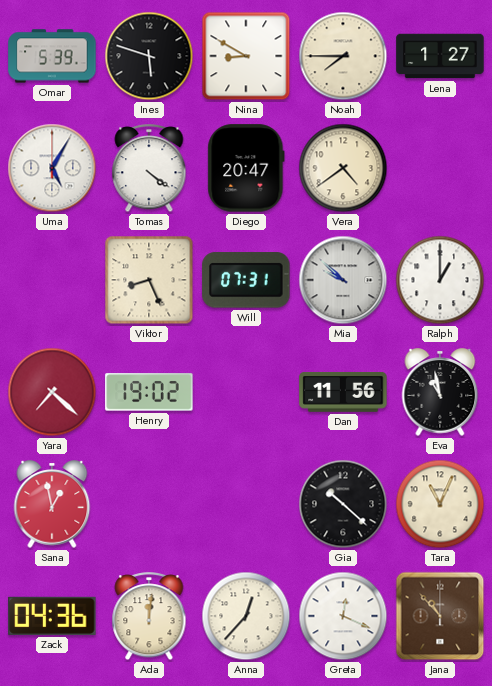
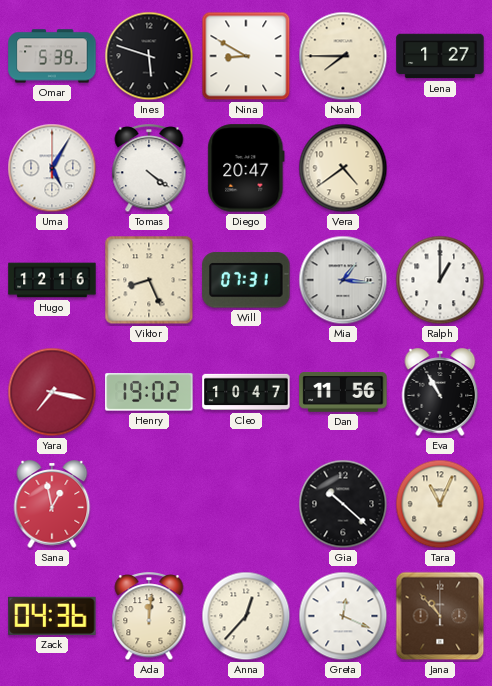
Hugo: none -> 12:16 (52, 280)
Mia: 9:52 -> 1:16 (343, 280)
Yara: 7:22 -> 7:17 (52, 392)
Cleo: none -> 10:47 (246, 392)
Eva: 10:58 -> 10:55 (440, 392)
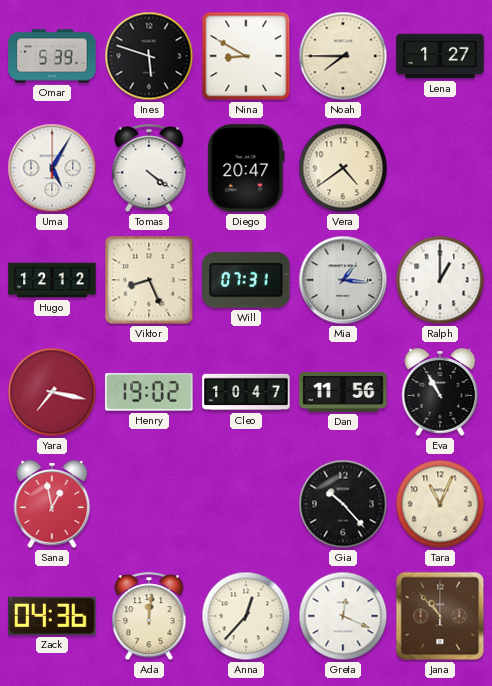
Hugo: 12:16 -> 12:12 (52, 280)
Gia: 10:22 -> 10:23 (343, 504)
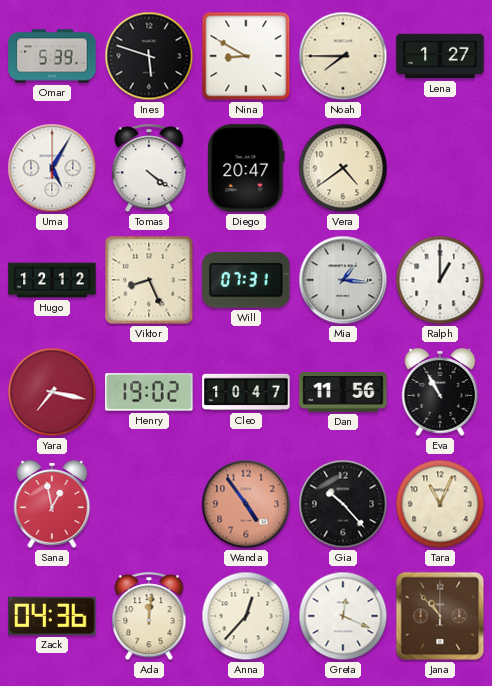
Wanda: none -> 4:54 (246, 504)
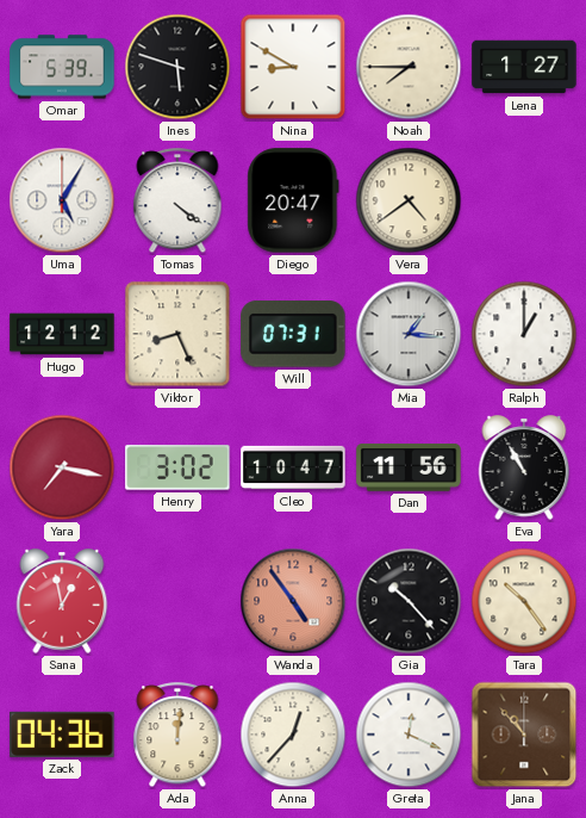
Henry: 19:02 -> 3:02 (177, 467)
Tara: 11:04 -> 10:24 (524, 601)
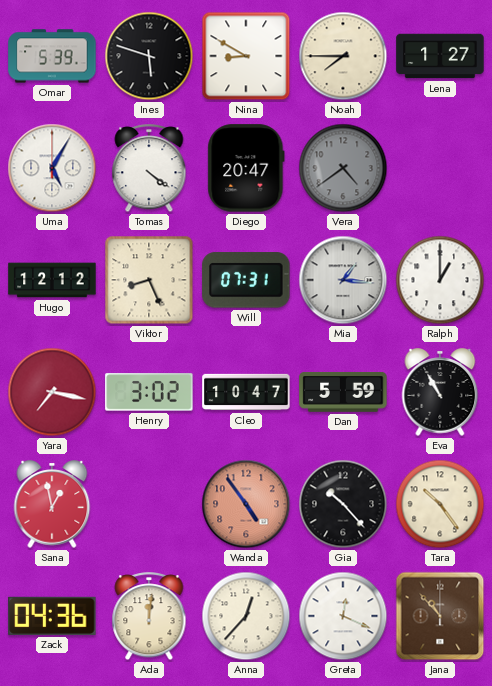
Vera dial: cream -> grey (343, 168)
Dan: 11:56 -> 5:59 (343, 392)
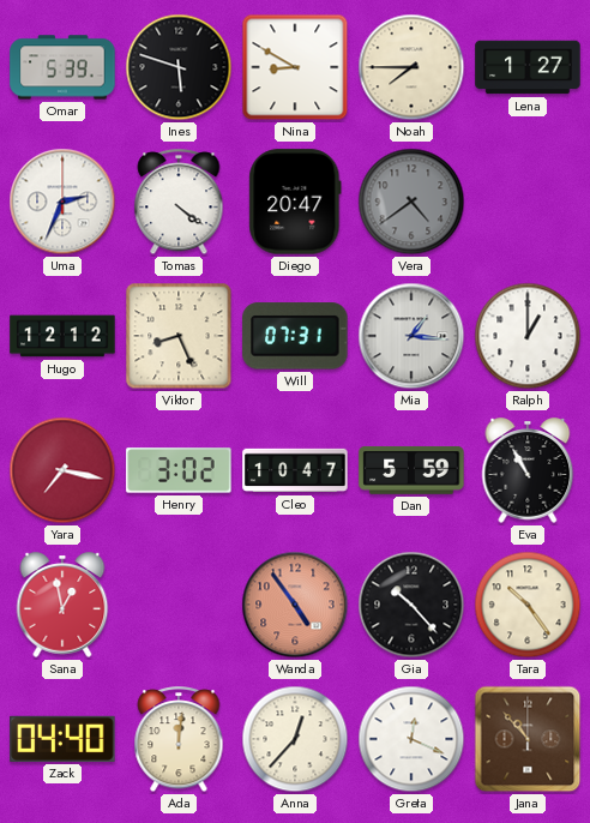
Uma: 5:05 -> 2:34 (62, 202)
Zack: 04:36 -> 04:40 (62, 739)
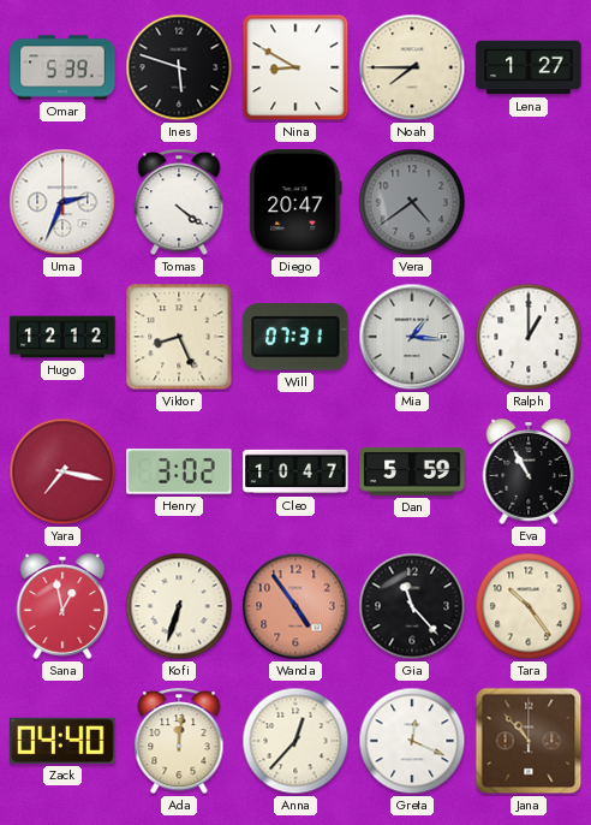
Kofi: none -> 6:33 (179, 606)
Gia: 10:23 -> 11:23 (412, 606)
